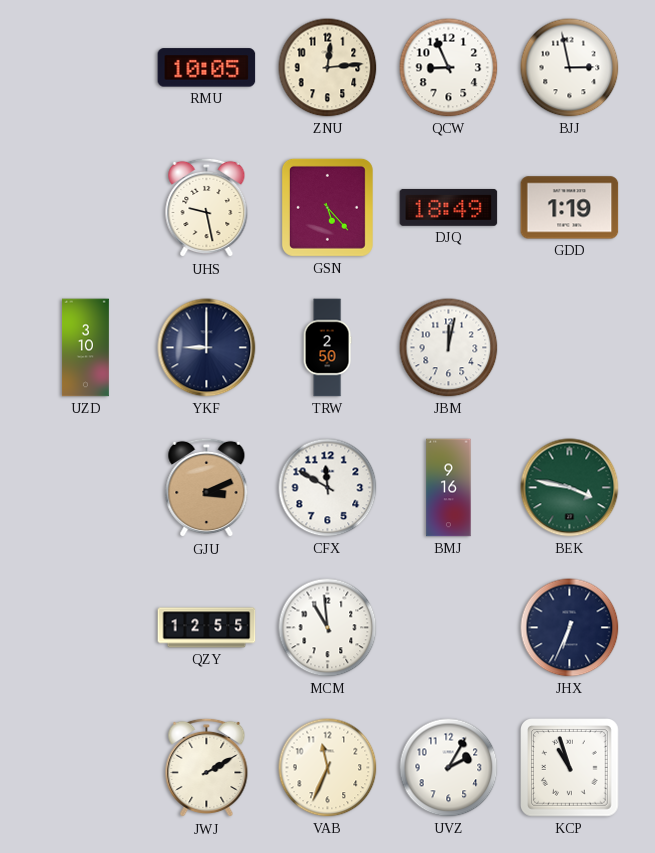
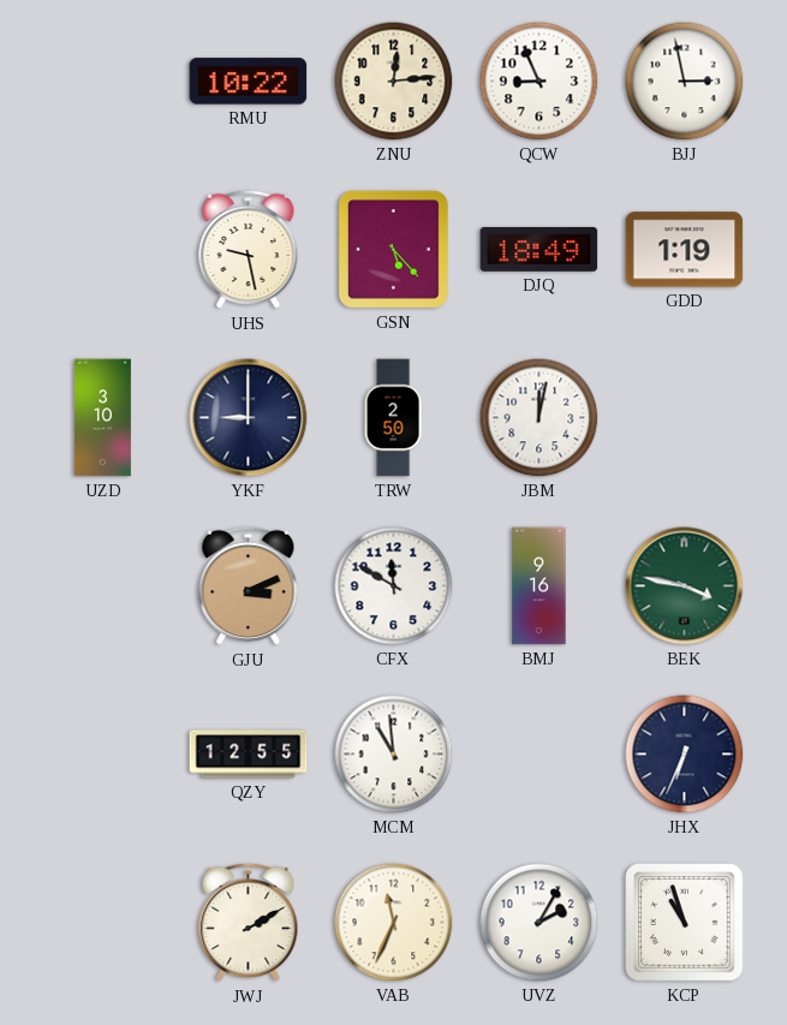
RMU: 10:05 -> 10:22 (249, 82)
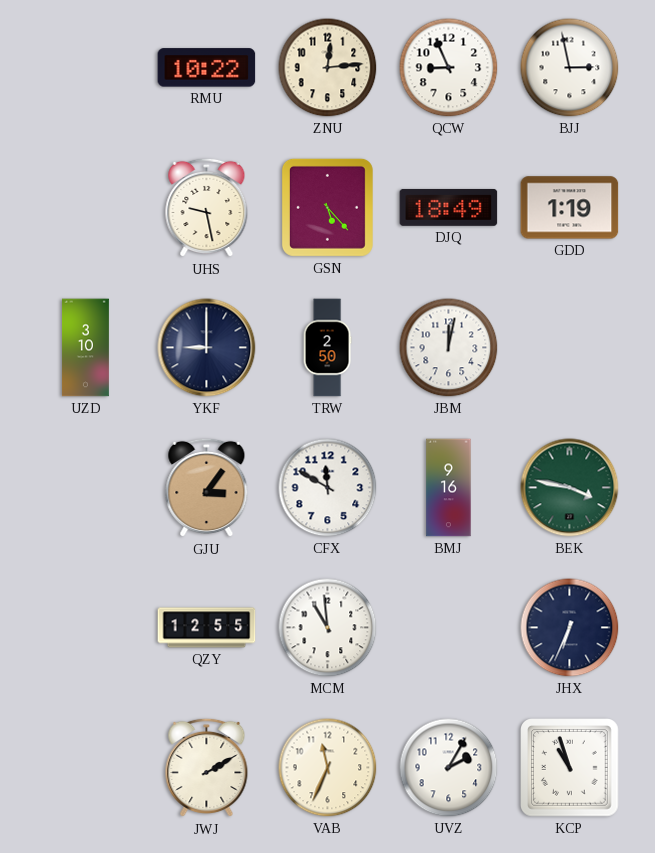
GJU: 3:11 -> 3:06 (207, 488)
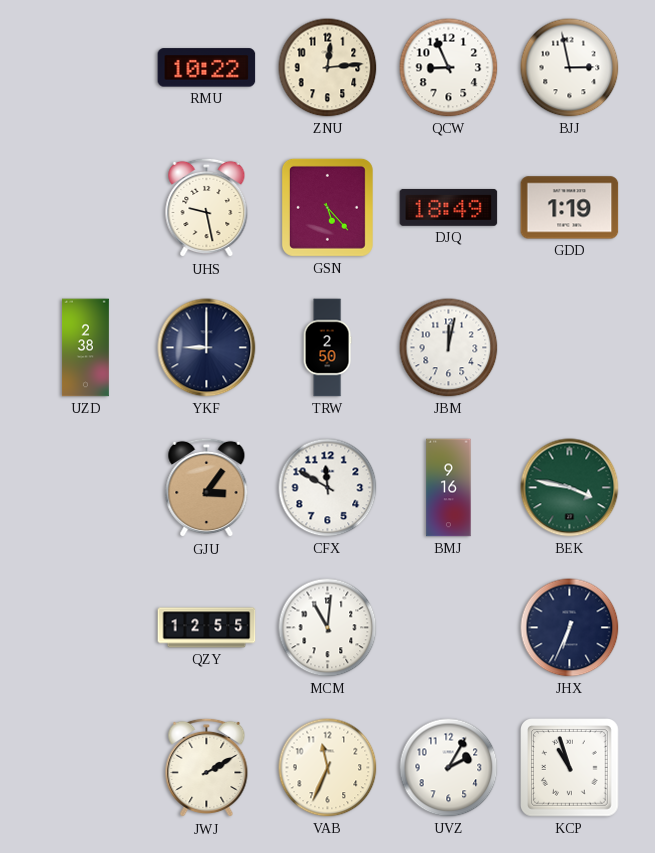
UZD: 3:10 -> 2:38 (86, 348)
MCM: 10:59 -> 11:01 (328, 628)
